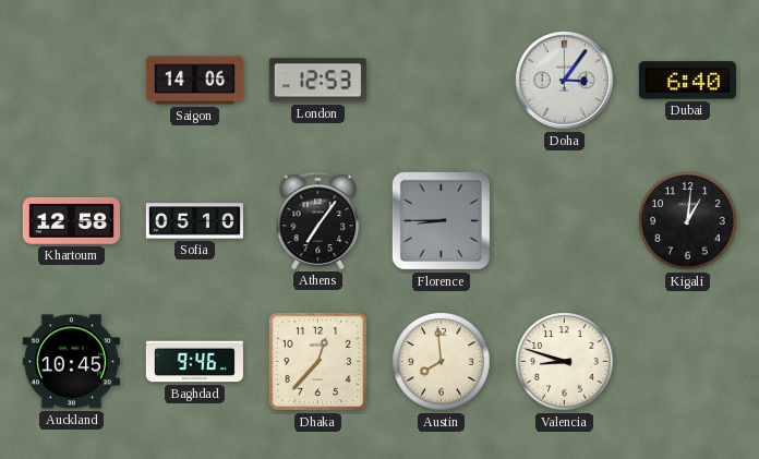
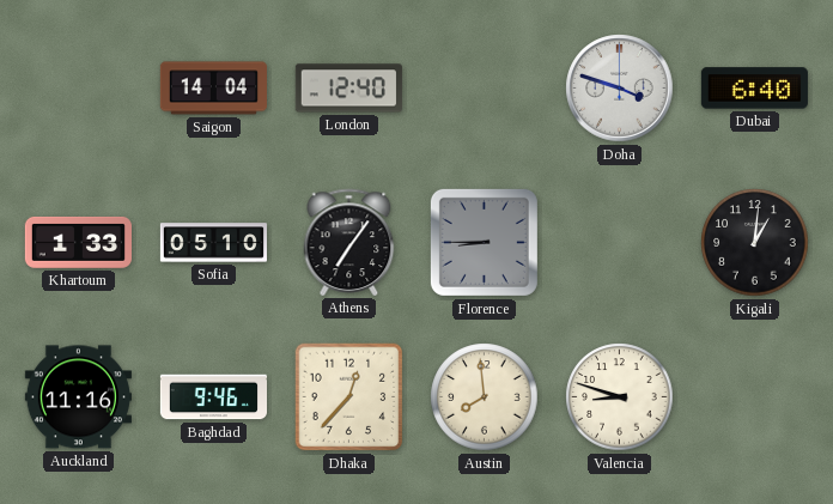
Saigon: 14:06 -> 14:04 (213, 89)
London: 12:53 -> 12:40 (348, 89)
Doha: 3:06 -> 3:48 (620, 89)
Khartoum: 12:58 -> 1:33 (78, 242)
Auckland: 10:45 -> 11:16 (78, 397)
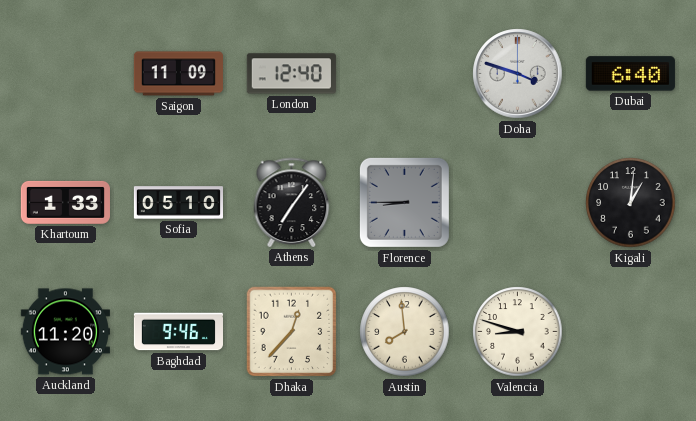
Saigon: 14:04 -> 11:09 (178, 74)
Auckland: 11:16 -> 11:20 (65, 332)
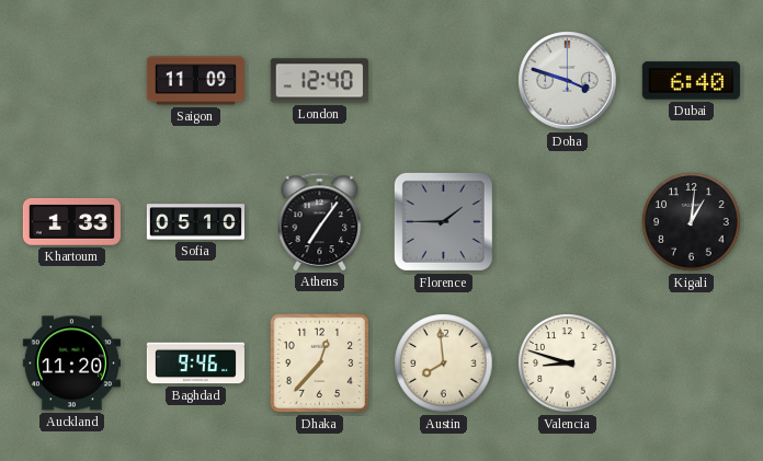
Florence: 8:45 -> 1:45 (443, 221)
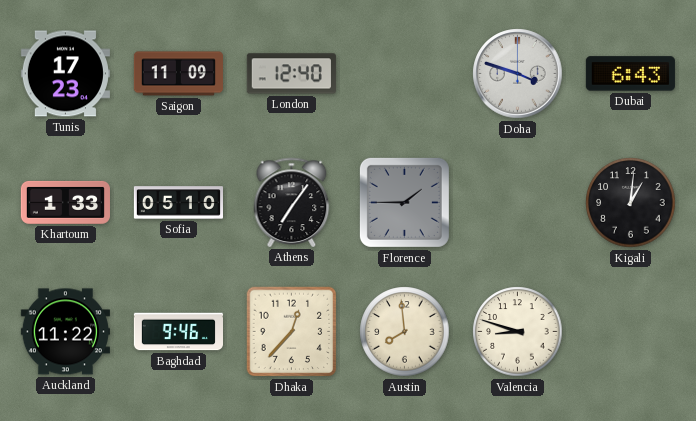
Tunis: none -> 17:23 (65, 74)
Dubai: 6:40 -> 6:43 (630, 74)
Auckland: 11:20 -> 11:22 (65, 332)
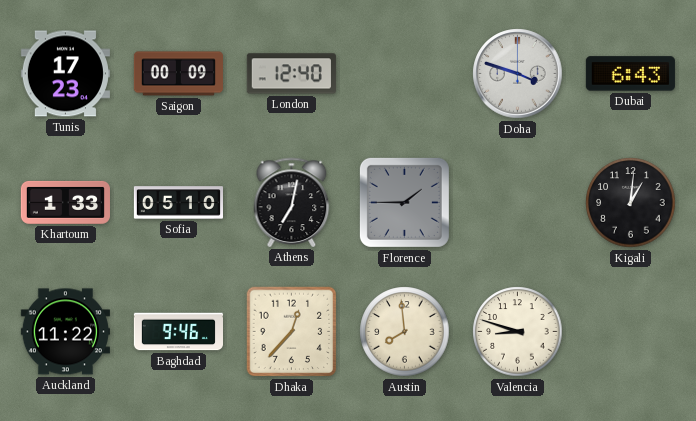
Saigon: 11:09 -> 00:09 (178, 74)
Athens: 7:06 -> 7:02 (292, 202)
